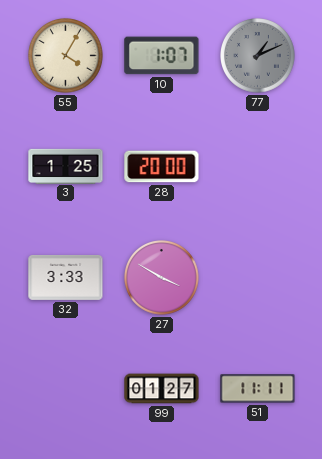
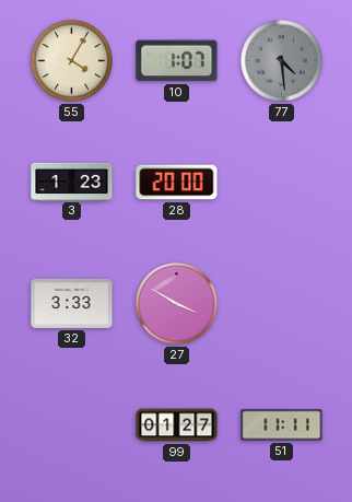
77: 1:11 -> 4:29 (282, 61)
3: 1:25 -> 1:23 (72, 182)
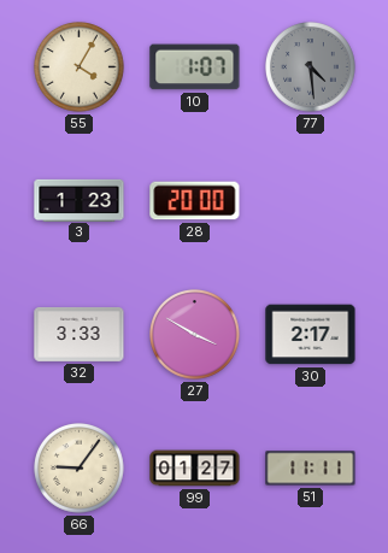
30: none -> 2:17 (311, 335)
66: none -> 9:06 (80, 469)
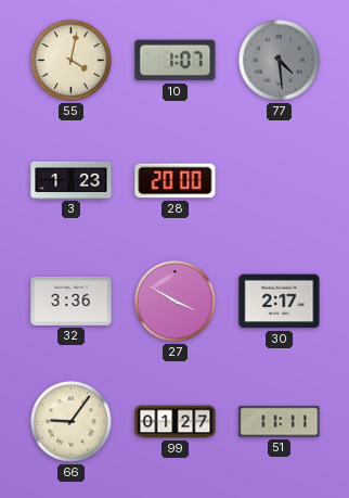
55: 4:05 -> 4:02 (72, 61)
32: 3:33 -> 3:36 (72, 301)
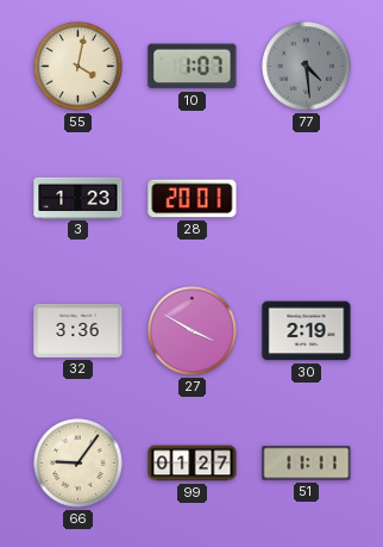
28: 20:00 -> 20:01 (193, 199)
30: 2:17 -> 2:19 (307, 331)
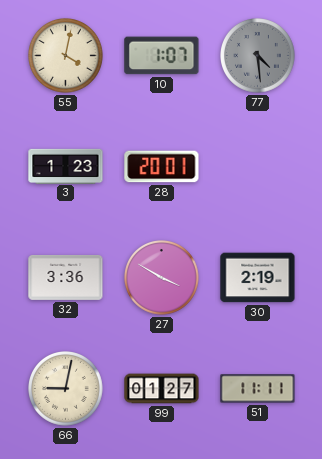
66: 9:06 -> 9:02 (66, 389)
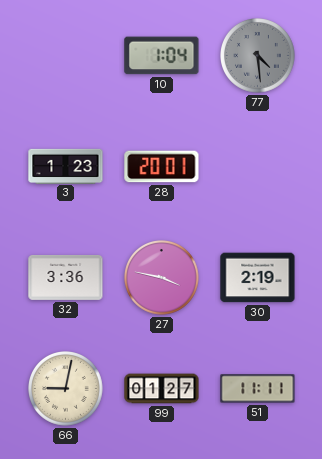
55: 4:02 -> none (66, 56)
10: 1:07 -> 1:04 (162, 56)
27: 3:50 -> 3:47 (162, 278)
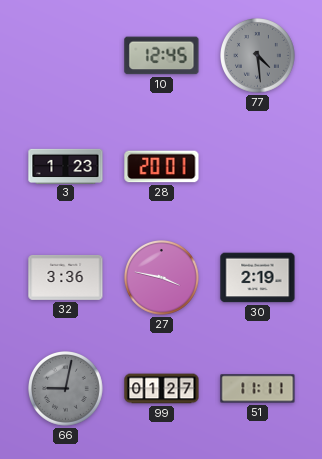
10: 1:04 -> 12:45 (162, 56)
66 dial: cream -> grey (66, 389)
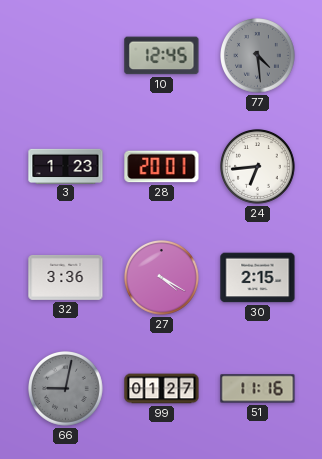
24: none -> 6:44 (258, 167)
27: 3:47 -> 4:20 (162, 278)
30: 2:19 -> 2:15 (258, 278)
51: 11:11 -> 11:16 (258, 389)
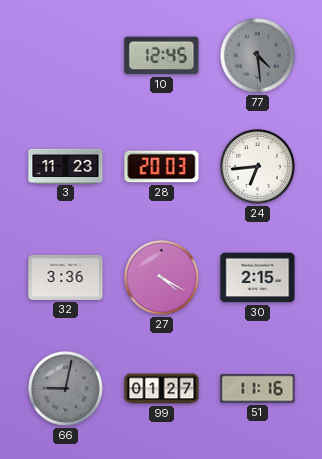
3: 1:23 -> 11:23 (66, 166)
28: 20:01 -> 20:03 (162, 167)
